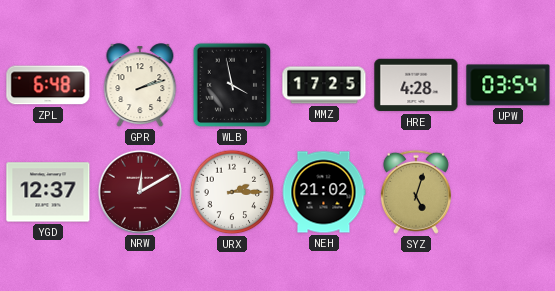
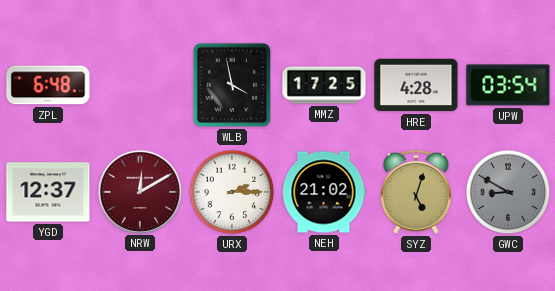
GPR: 2:12 -> none (140, 86)
GWC: none -> 8:50 (508, 192)
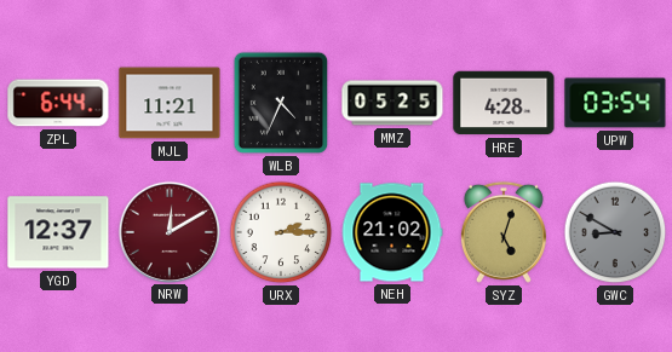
ZPL: 6:48 -> 6:44 (58, 103)
MJL: none -> 11:21 (170, 103)
WLB: 3:58 -> 4:34 (281, 103)
MMZ: 17:25 -> 05:25 (392, 103)
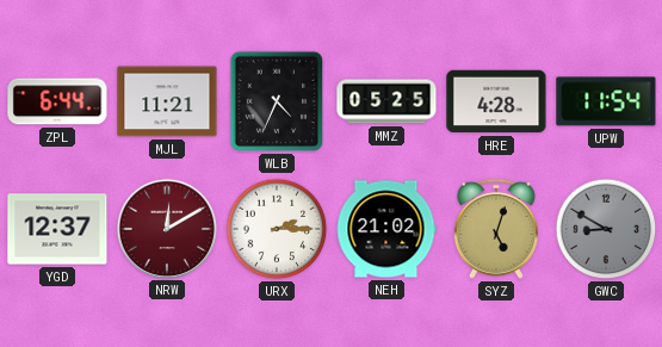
UPW: 03:54 -> 11:54 (606, 101)
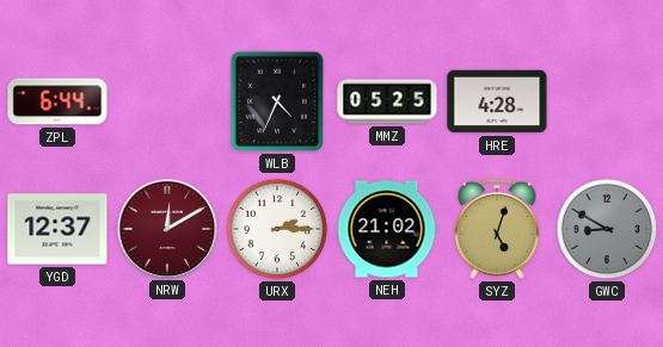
MJL: 11:21 -> none (167, 101)
UPW: 11:54 -> none (606, 101)
